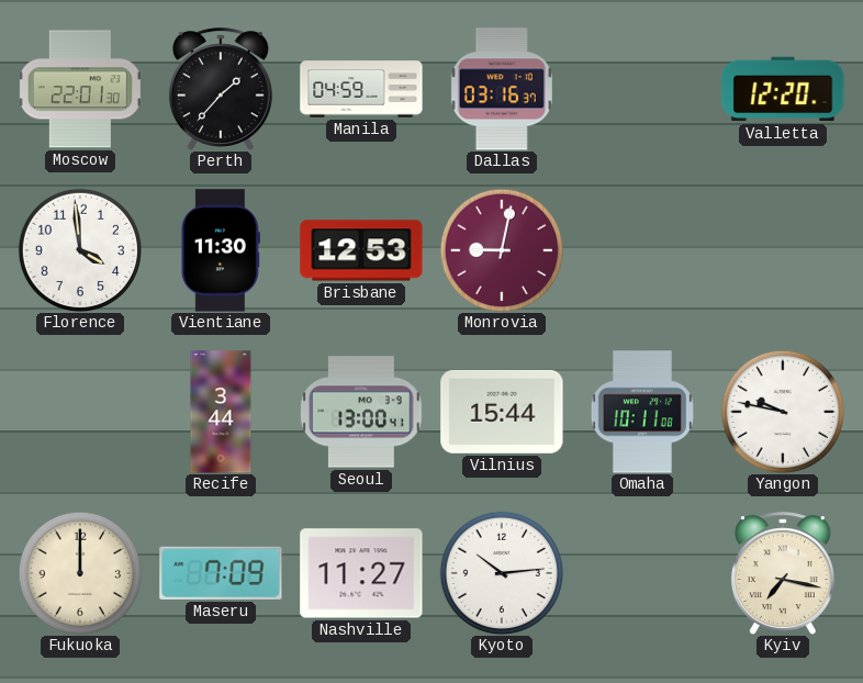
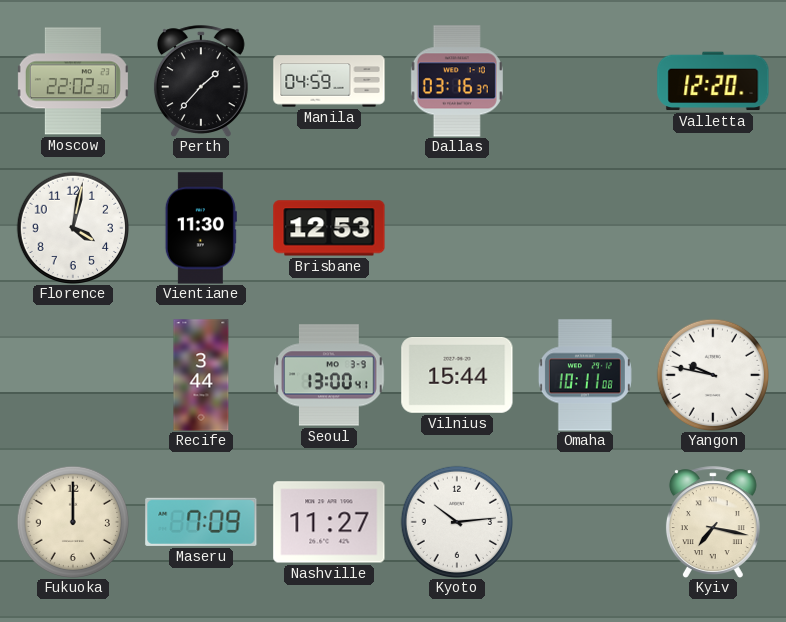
Moscow: 22:01 -> 22:02 (73, 81)
Florence: 3:59 -> 4:02 (72, 227)
Monrovia: 9:02 -> none (501, 249)
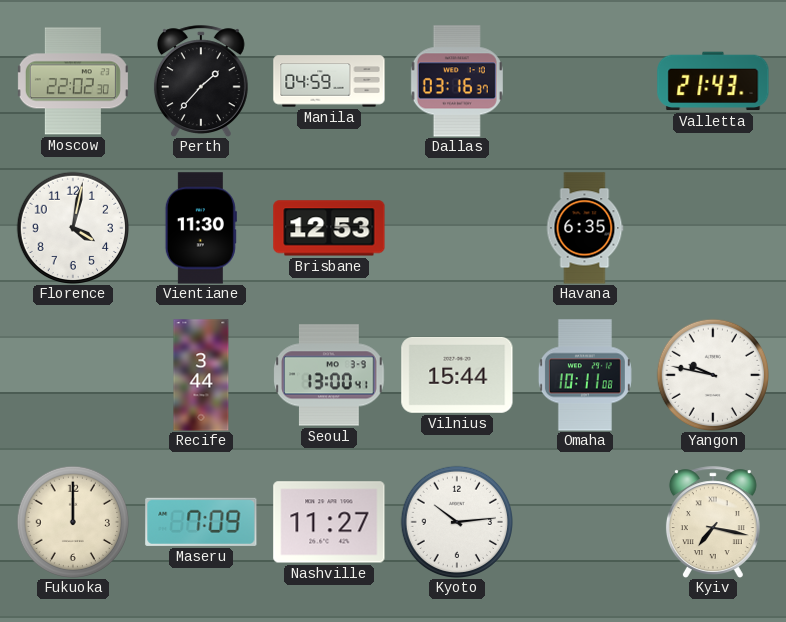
Valletta: 12:20 -> 21:43 (713, 81)
Havana: none -> 6:35 (585, 228)
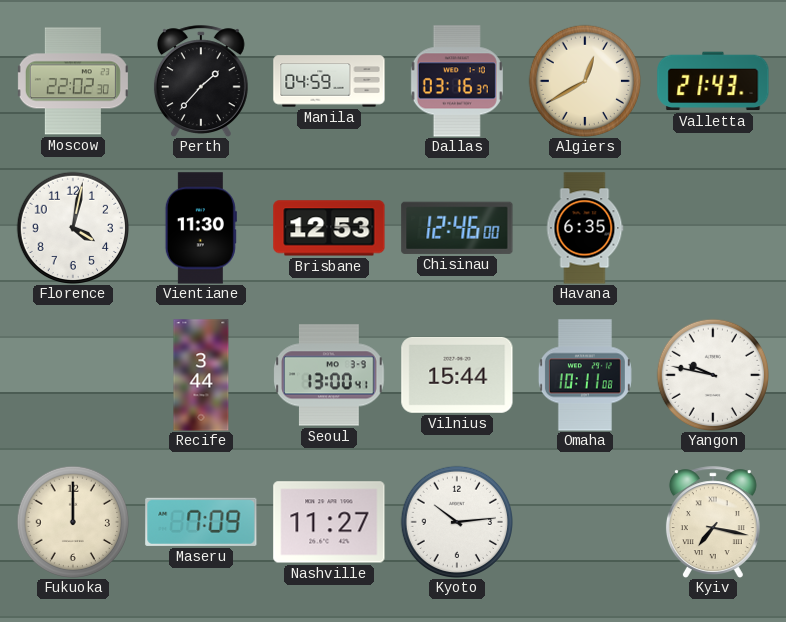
Algiers: none -> 12:40 (584, 80)
Chisinau: none -> 12:46 (457, 228)
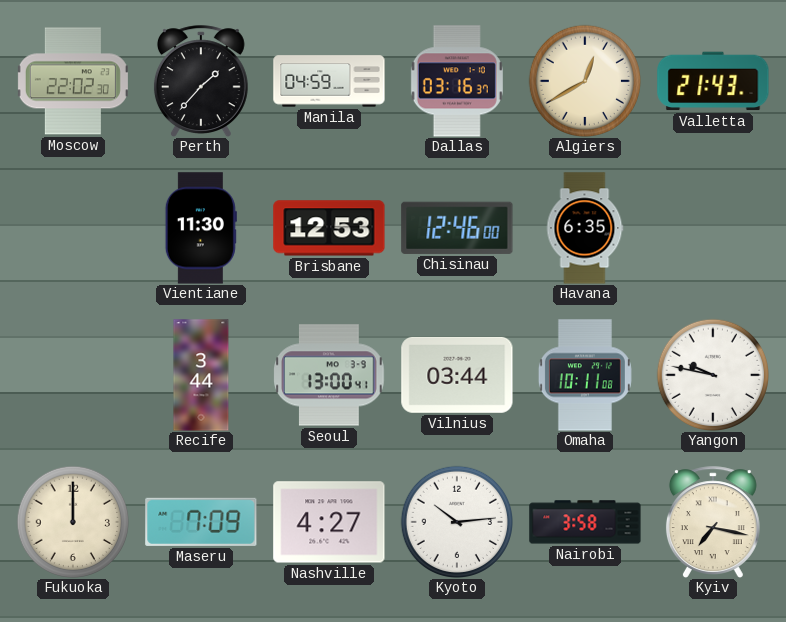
Florence: 4:02 -> none (72, 227)
Vilnius: 15:44 -> 03:44 (457, 375)
Nashville: 11:27 -> 4:27 (329, 522)
Nairobi: none -> 3:58 (585, 522)
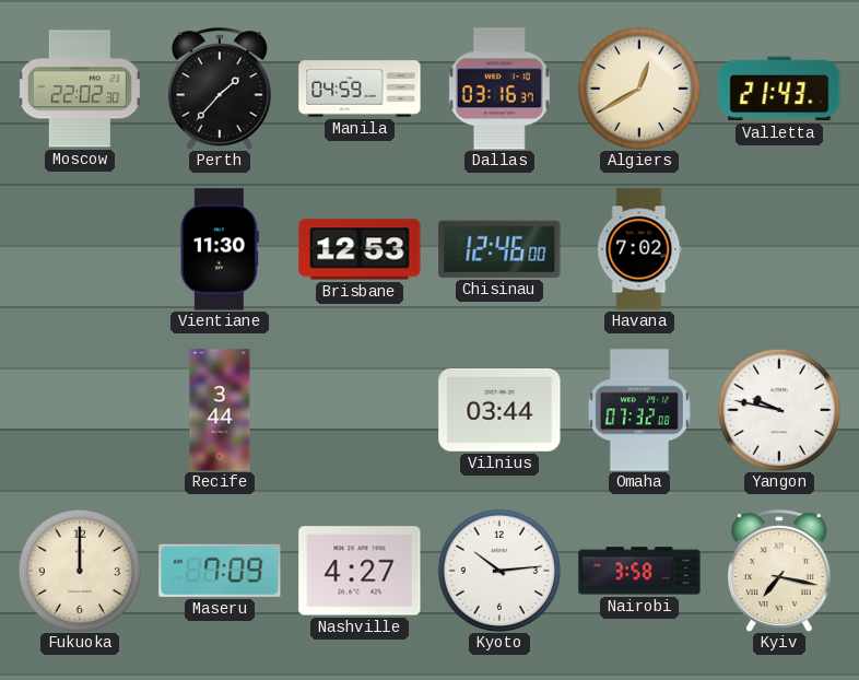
Havana: 6:35 -> 7:02 (639, 249)
Seoul: 13:00 -> none (329, 375)
Omaha: 10:11 -> 07:32 (639, 410)
